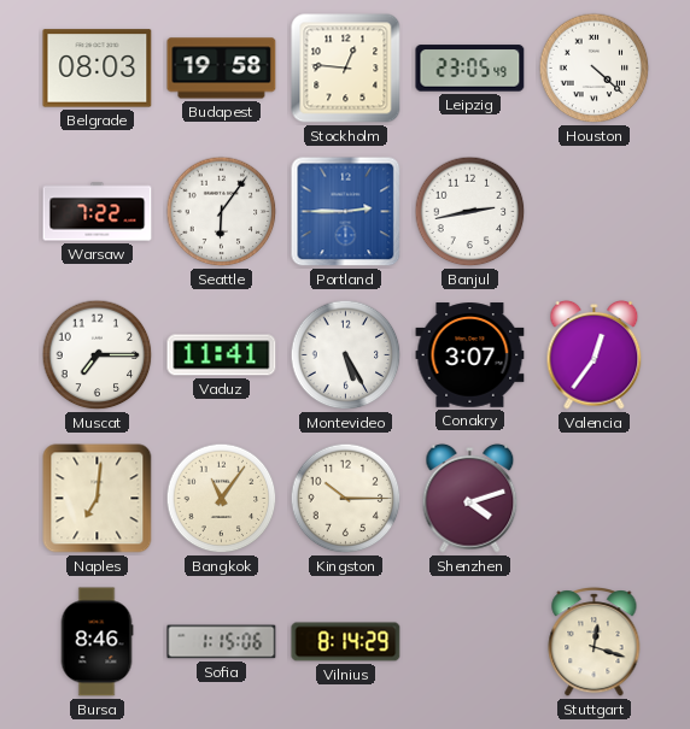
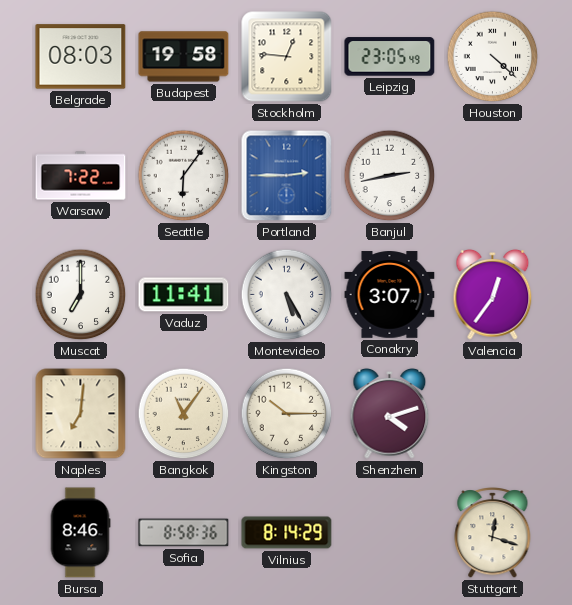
Muscat: 7:15 -> 7:00 (81, 295)
Sofia: 1:15 -> 8:58 (184, 533)
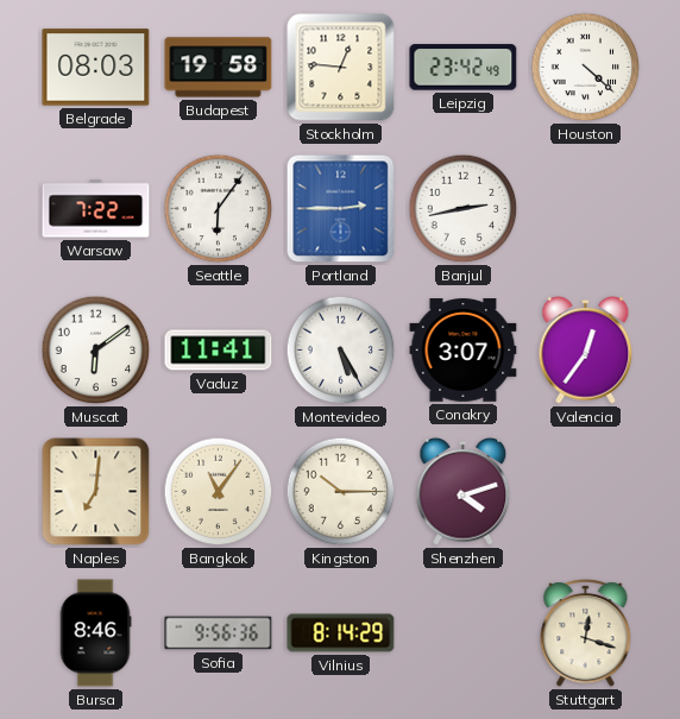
Leipzig: 23:05 -> 23:42 (464, 68)
Muscat: 7:00 -> 6:09 (96, 351)
Sofia: 8:58 -> 9:56 (219, 633)
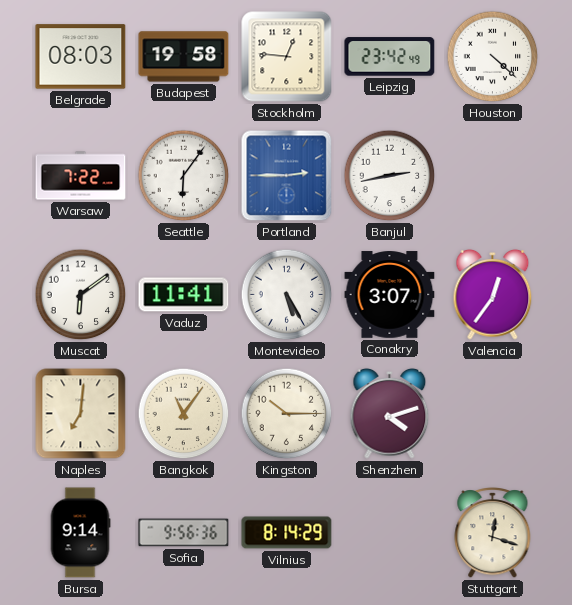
Bursa: 8:46 -> 9:14 (80, 533)
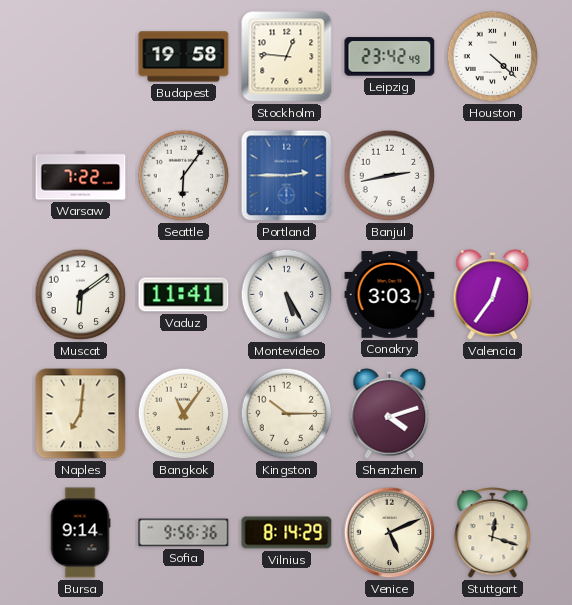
Belgrade: 08:03 -> none (81, 57)
Conakry: 3:07 -> 3:03 (390, 295)
Venice: none -> 5:11 (390, 533)
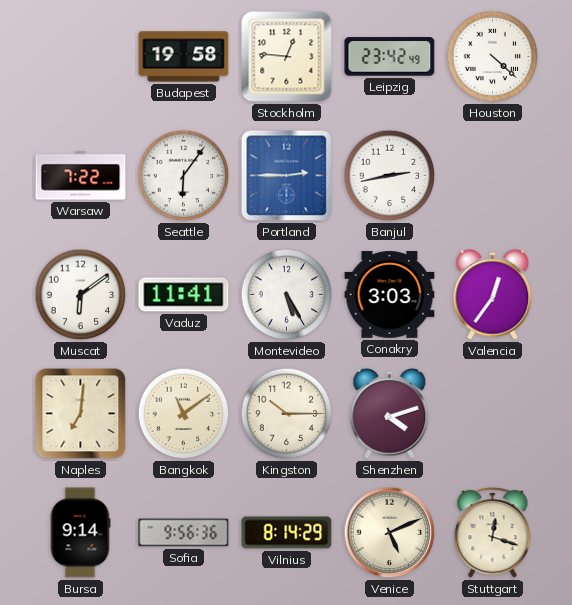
Bangkok: 11:06 -> 11:09 (184, 414)
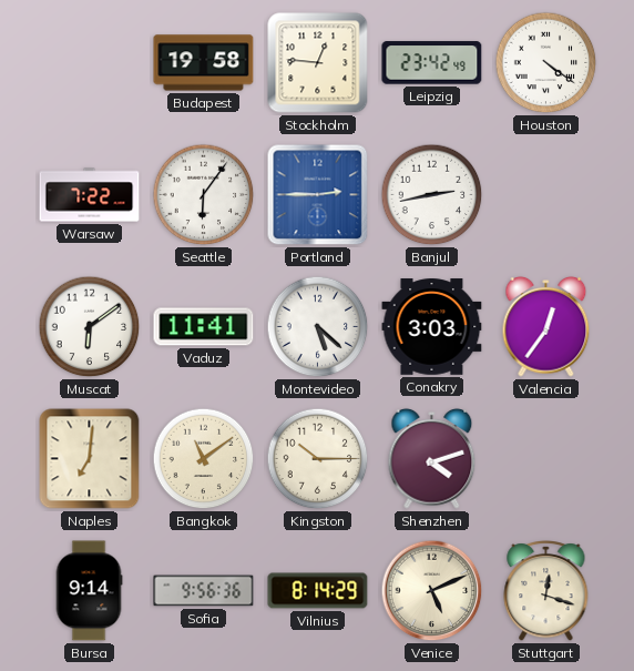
Houston: 4:22 -> 4:21 (546, 63)
Montevideo: 5:25 -> 5:22 (318, 327)
